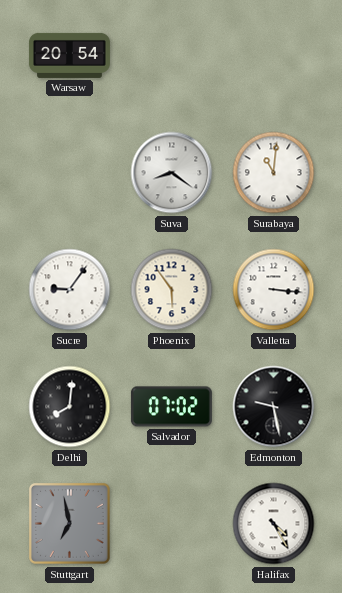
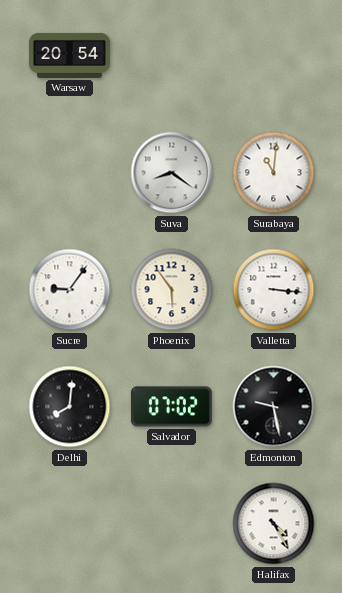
Stuttgart: 6:58 -> none (69, 523)
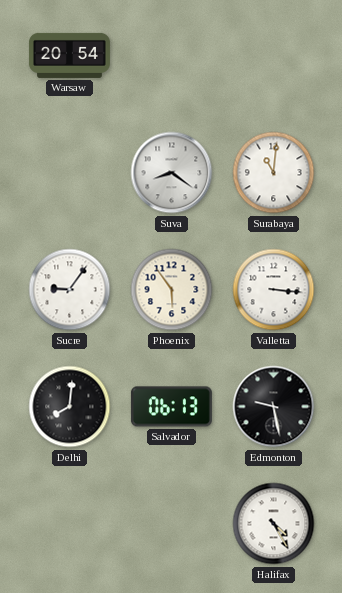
Salvador: 07:02 -> 06:13 (171, 407)
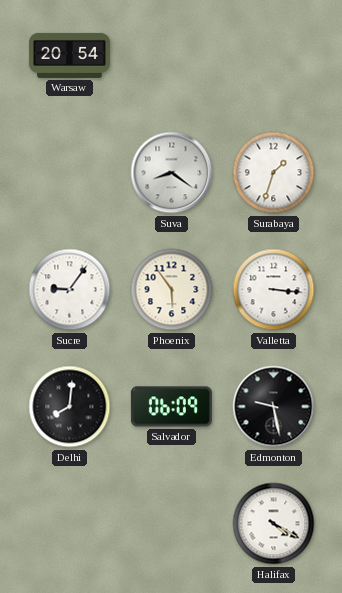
Surabaya: 11:01 -> 1:33 (274, 173)
Salvador: 06:13 -> 06:09 (171, 407)
Halifax: 4:25 -> 4:20 (274, 524)
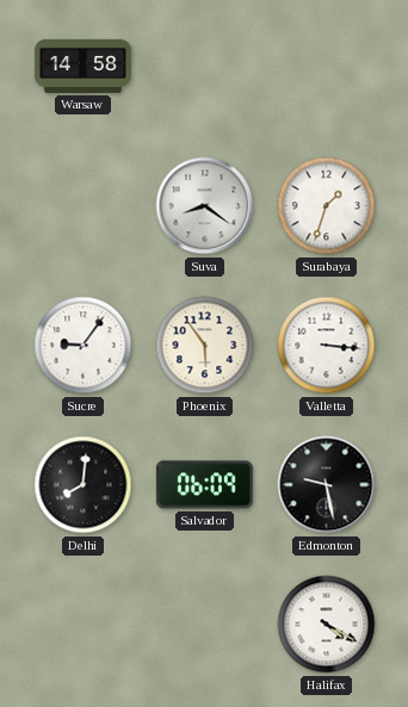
Warsaw: 20:54 -> 14:58 (82, 66)
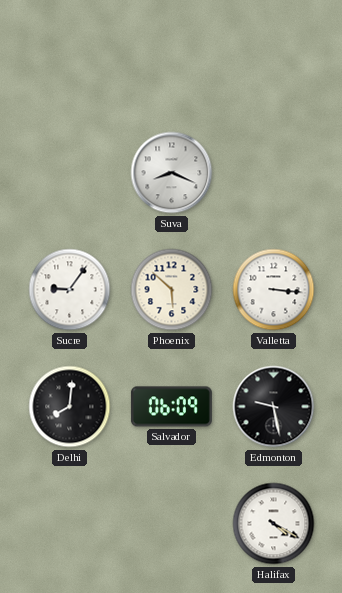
Warsaw: 14:58 -> none (82, 66)
Suva: 8:21 -> 8:19 (172, 173)
Surabaya: 1:33 -> none (327, 206)
Phoenix: 5:54 -> 5:52 (172, 290)
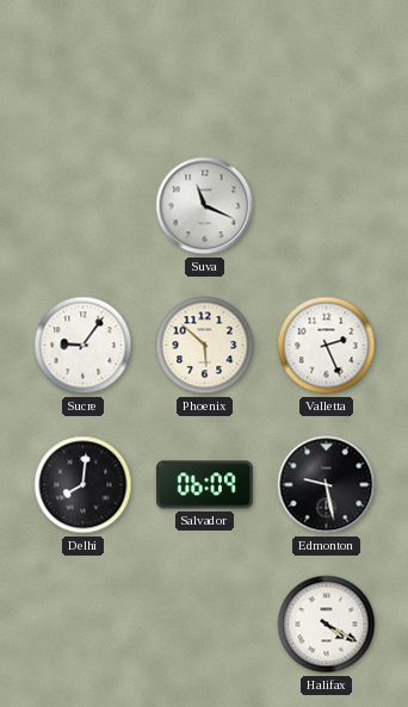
Suva: 8:19 -> 11:19 (205, 206)
Valletta: 3:16 -> 2:26 (327, 346)
